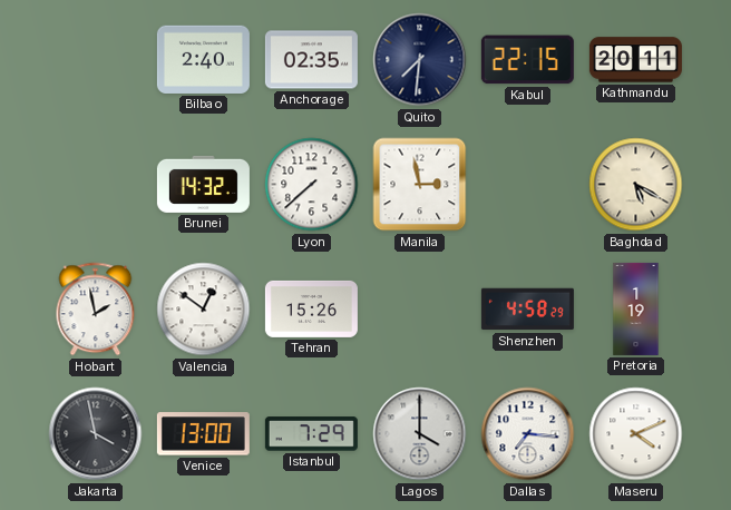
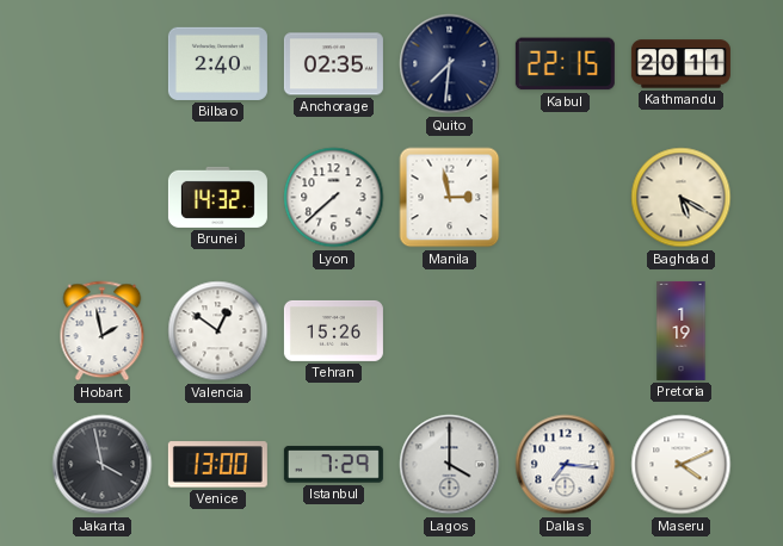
Shenzhen: 4:58 -> none (527, 310)
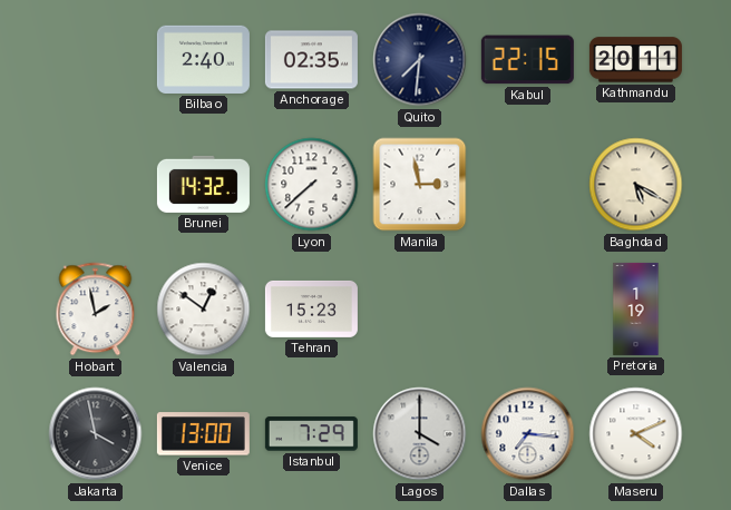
Tehran: 15:26 -> 15:23 (311, 308)
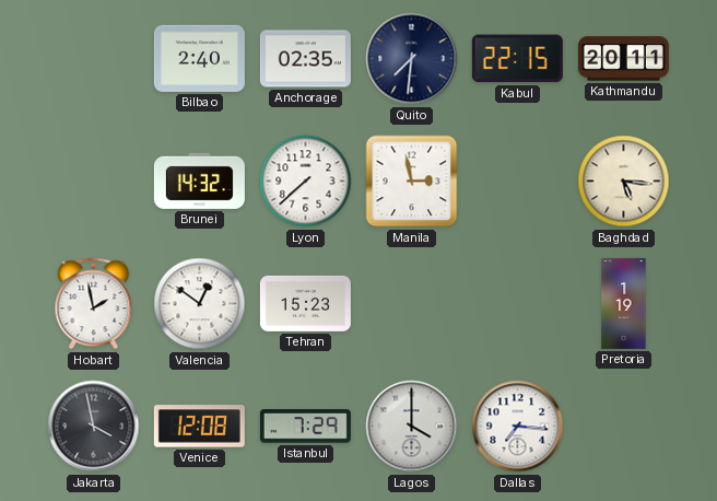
Baghdad: 5:20 -> 5:16 (624, 182)
Venice: 13:00 -> 12:08 (199, 427)
Maseru: 4:11 -> none (636, 434)
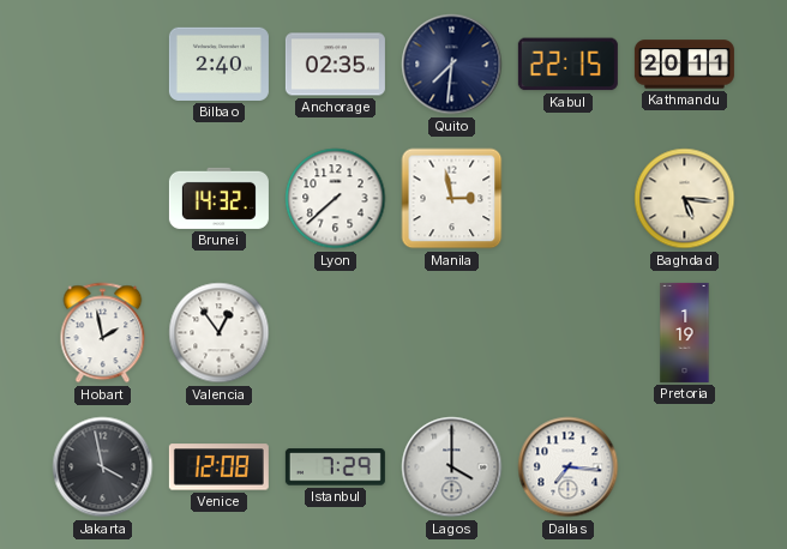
Valencia: 12:51 -> 12:54 (220, 333)
Tehran: 15:23 -> none (305, 303)
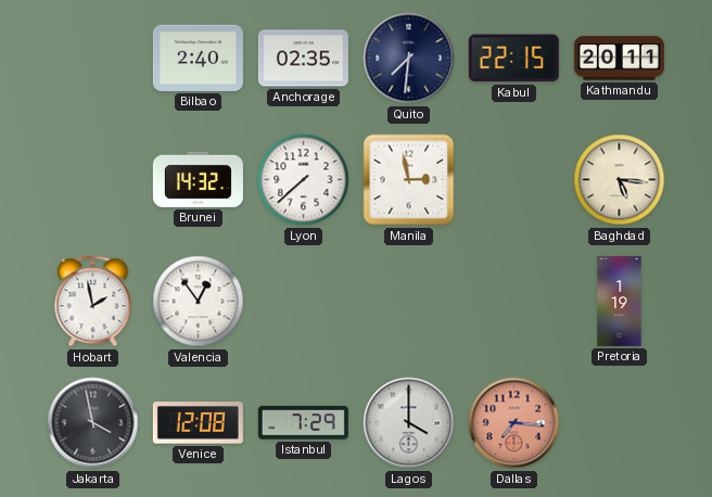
Dallas dial: white -> salmon (514, 423)
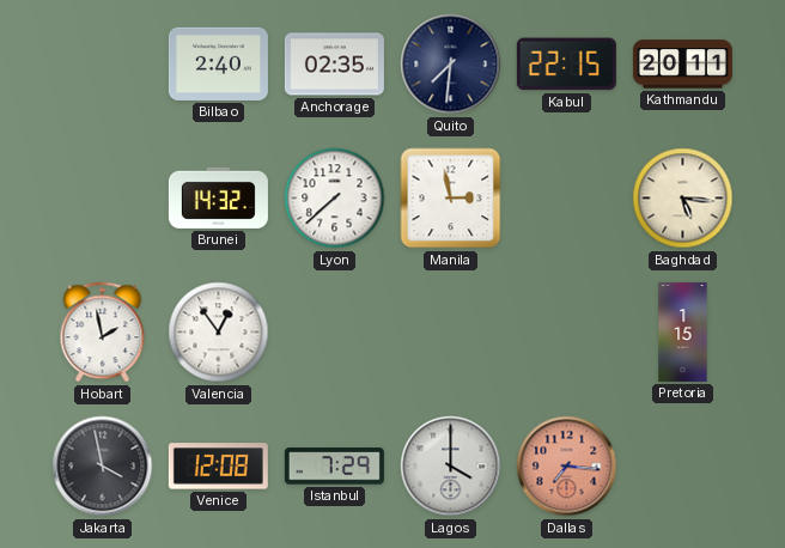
Pretoria: 1:19 -> 1:15 (683, 331)
